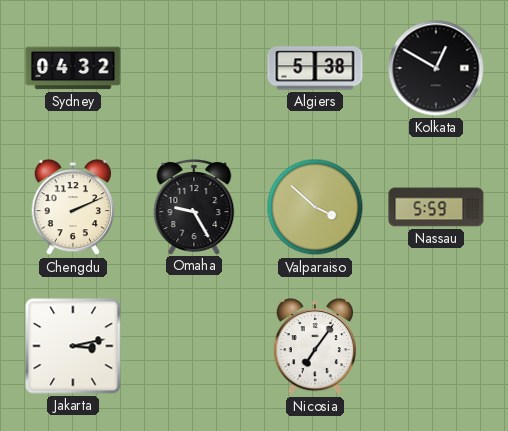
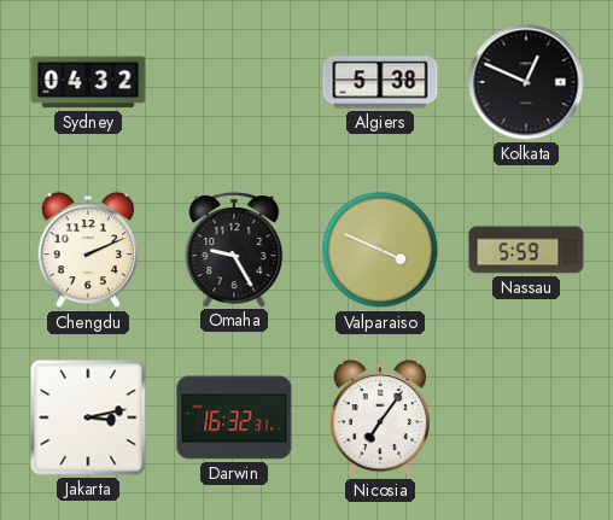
Kolkata: 12:50 -> 12:49 (526, 82)
Valparaiso: 3:52 -> 3:49 (380, 250)
Darwin: none -> 16:32 (234, 417)
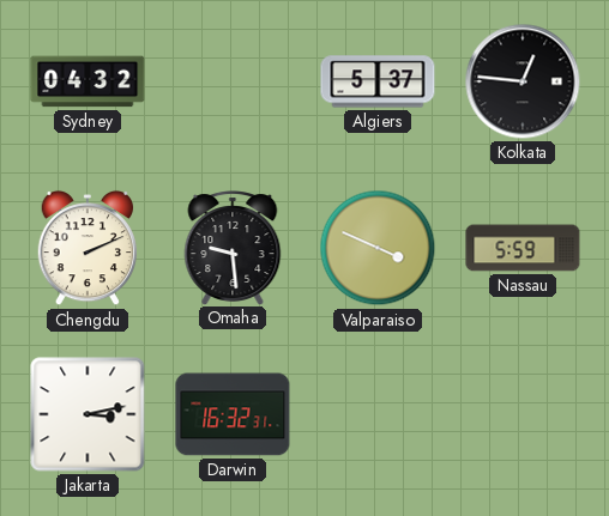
Algiers: 5:38 -> 5:37 (378, 81)
Kolkata: 12:49 -> 12:46 (523, 81)
Omaha: 9:25 -> 9:29 (233, 248)
Nicosia: 7:06 -> none (379, 417)
